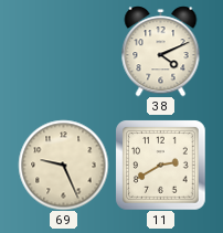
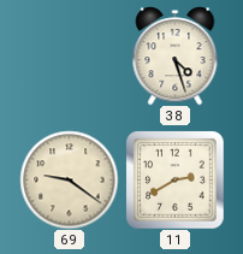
38: 4:11 -> 4:27 (176, 55)
69: 9:26 -> 9:21 (69, 179)
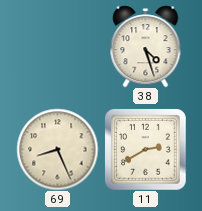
69: 9:21 -> 8:26 (57, 149)
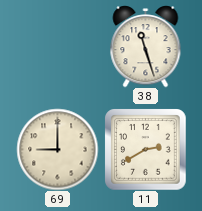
38: 4:27 -> 11:27 (146, 46)
69: 8:26 -> 9:00 (57, 149)
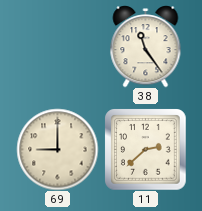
38: 11:27 -> 11:24 (146, 46)
11: 2:40 -> 2:38 (145, 149)
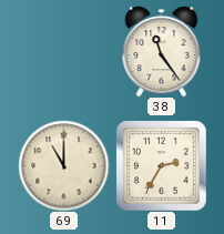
69: 9:00 -> 11:00 (63, 165)
11: 2:38 -> 2:35 (161, 165)
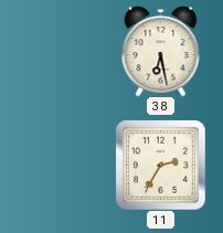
38: 11:24 -> 6:28 (161, 51)
69: 11:00 -> none (63, 165)
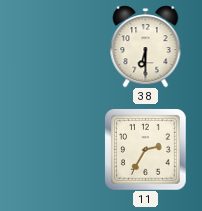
38: 6:28 -> 6:30 (146, 46)
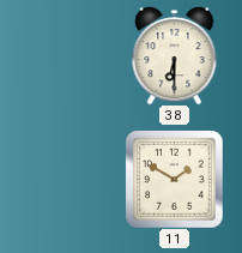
11: 2:35 -> 1:50 (174, 179)
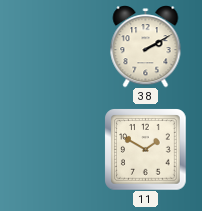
38: 6:30 -> 2:10 (146, 46)
